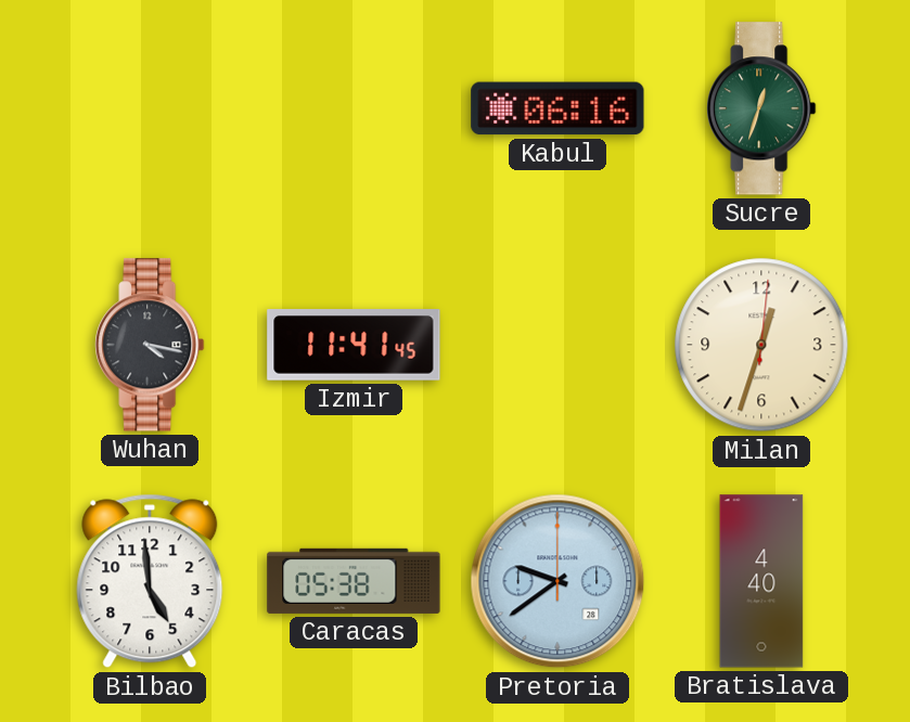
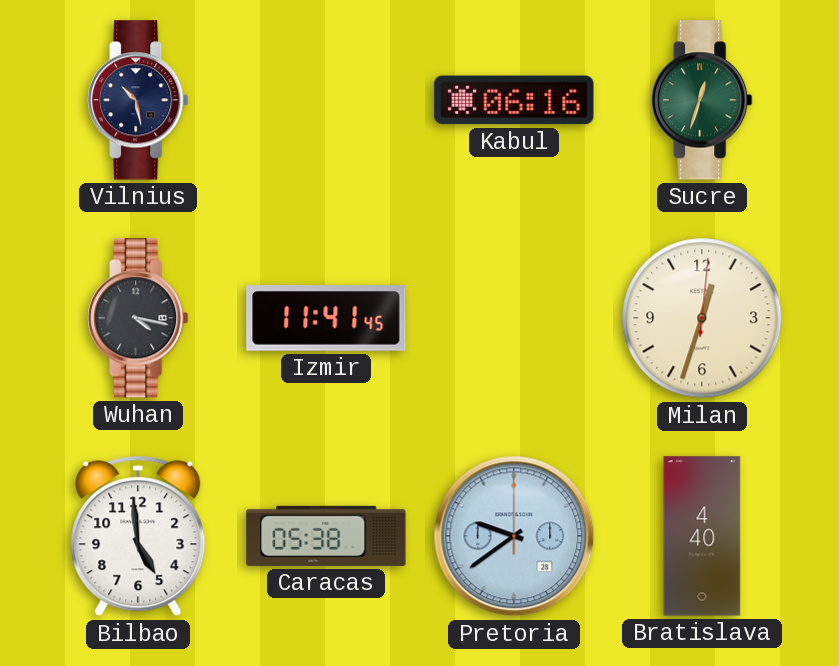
Vilnius: none -> 10:28 (138, 100)
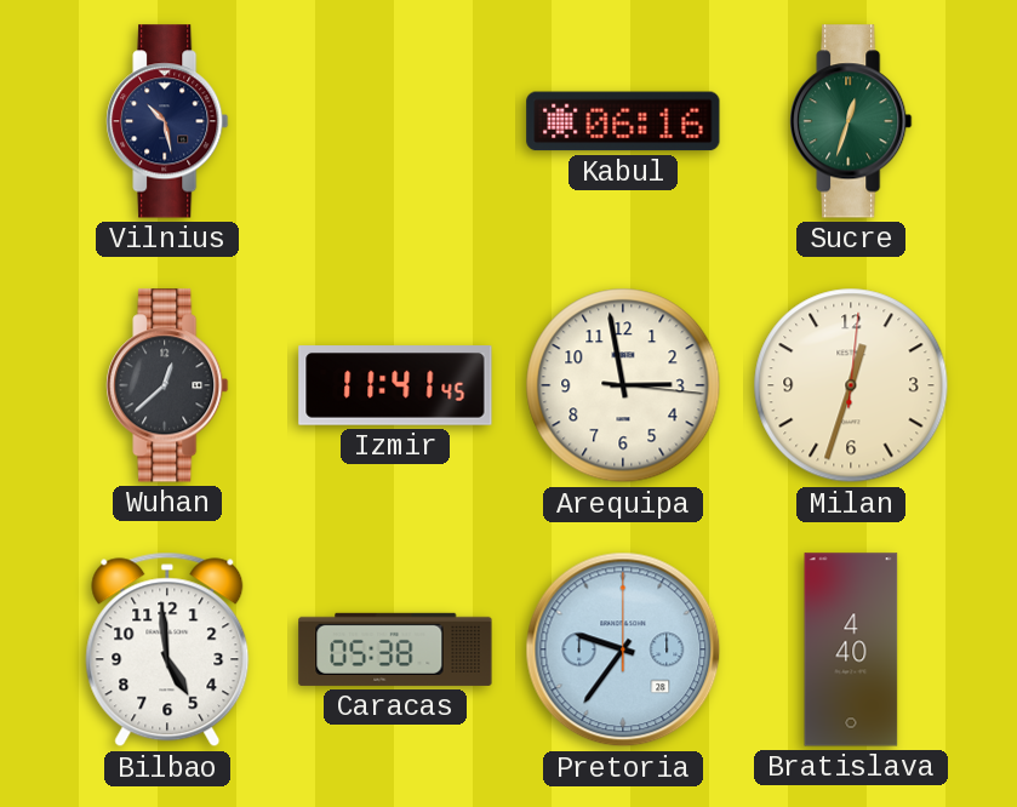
Wuhan: 4:17 -> 12:38 (167, 385)
Arequipa: none -> 2:58 (623, 385)
Pretoria: 9:39 -> 9:36 (623, 649)
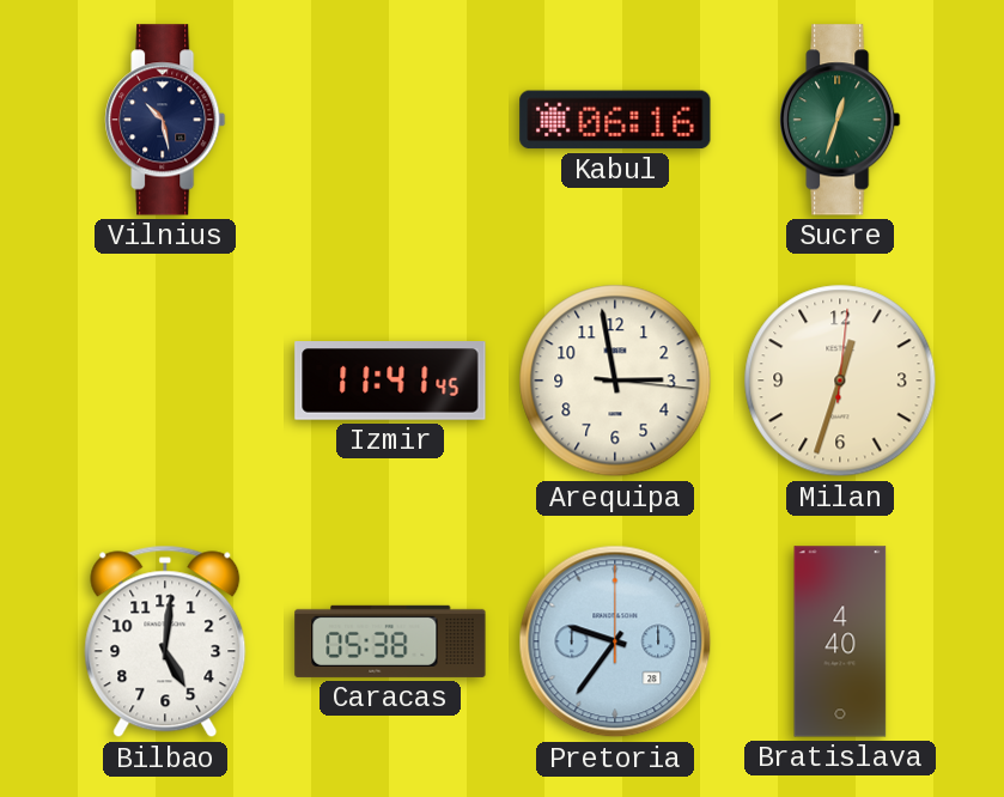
Wuhan: 12:38 -> none (167, 385)
Bilbao: 4:59 -> 5:01 (165, 641)
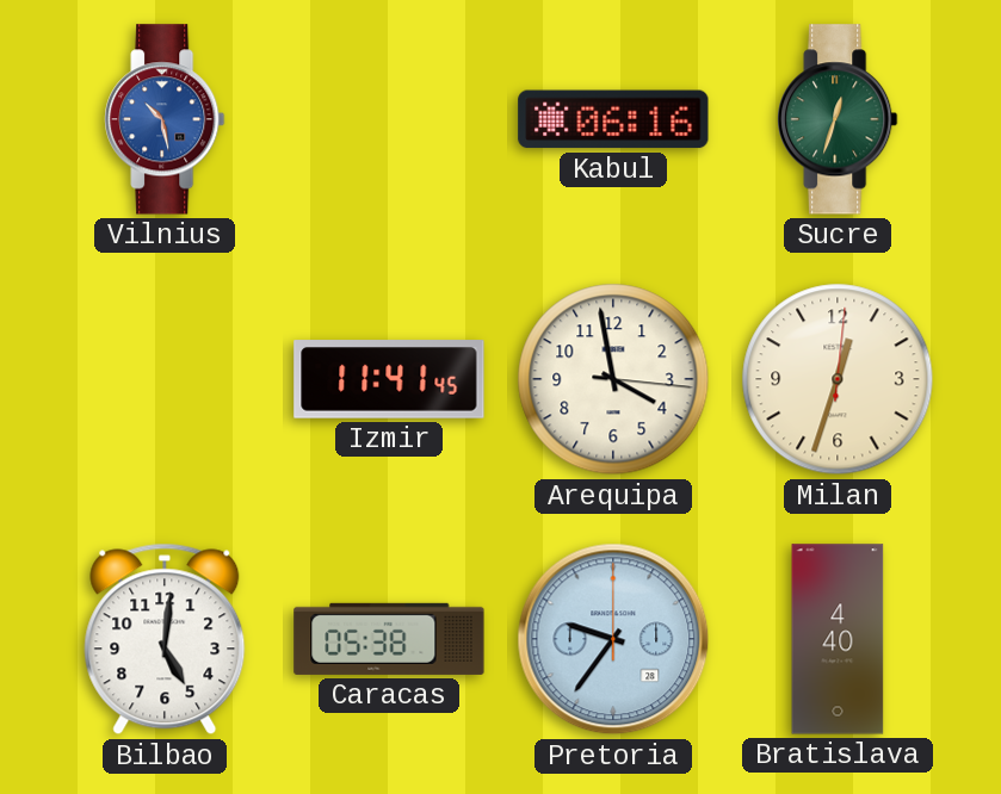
Vilnius dial: navy -> blue (165, 119)
Arequipa: 2:58 -> 3:58 (613, 379)
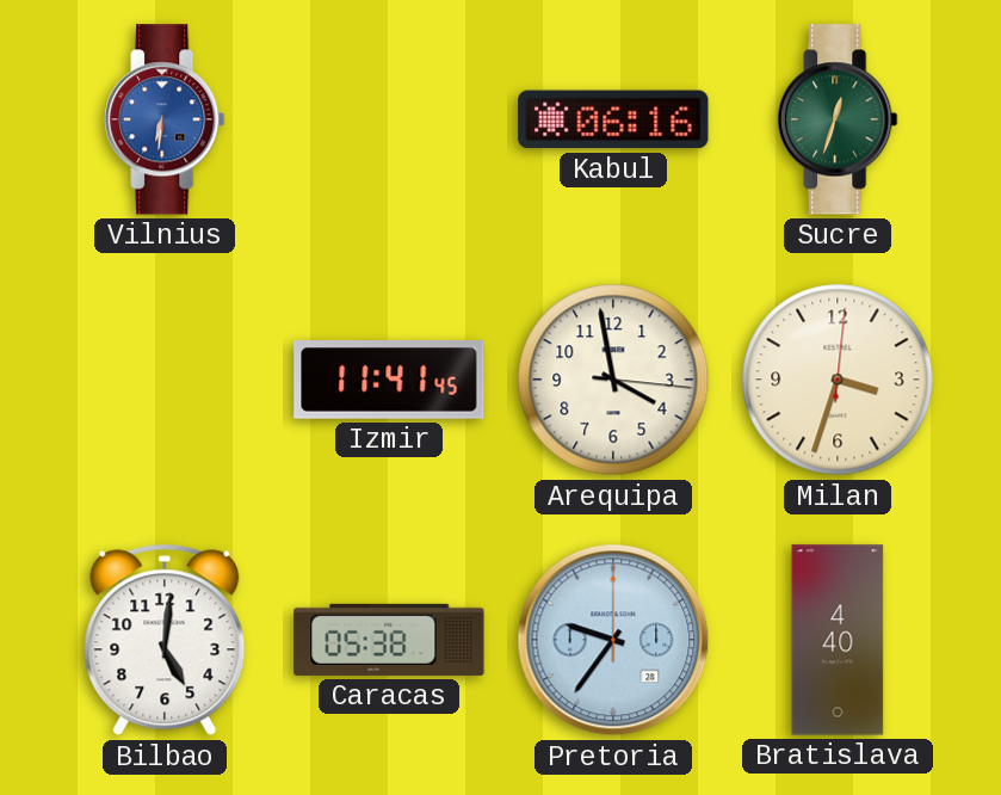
Vilnius: 10:28 -> 6:31 (165, 119)
Milan: 12:33 -> 3:33 (838, 380)
